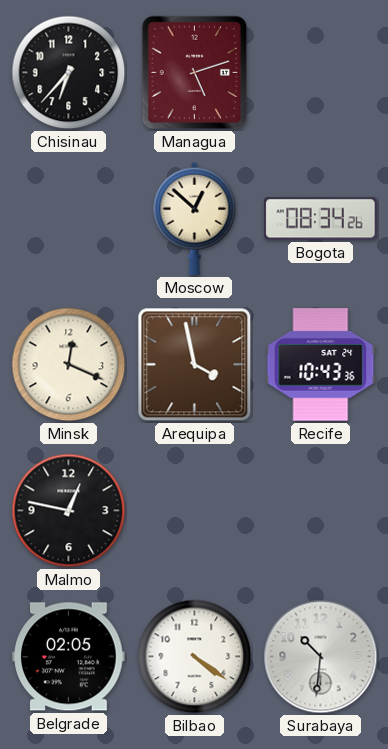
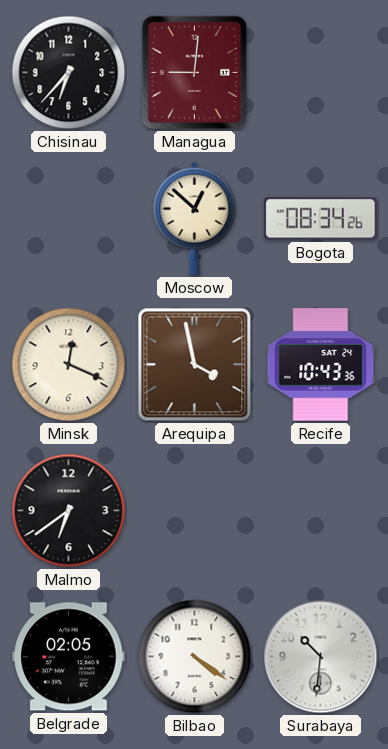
Managua: 5:12 -> 9:01 (194, 72)
Malmo: 12:47 -> 6:39 (69, 511)
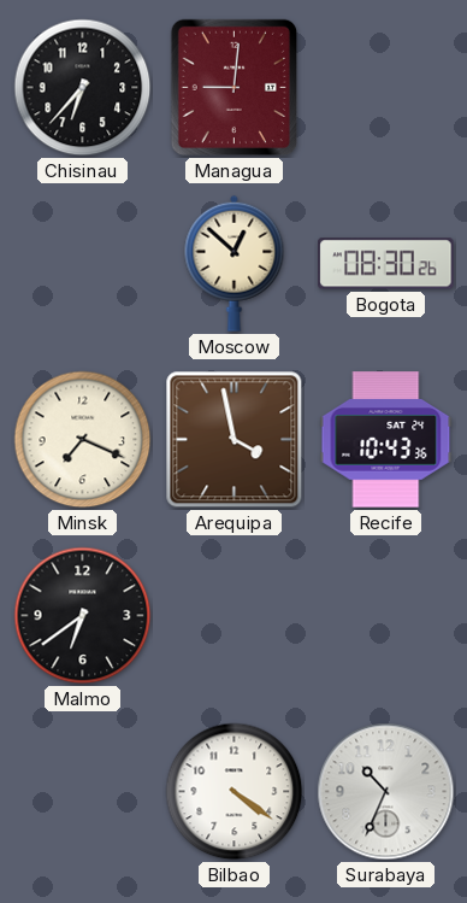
Bogota: 08:34 -> 08:30 (386, 264)
Minsk: 12:19 -> 7:19 (83, 440)
Belgrade: 02:05 -> none (69, 657)
Surabaya: 10:31 -> 10:34 (386, 792)
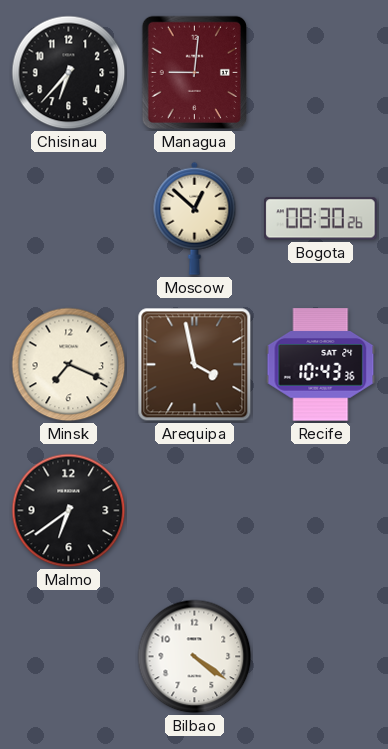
Surabaya: 10:34 -> none (386, 792)
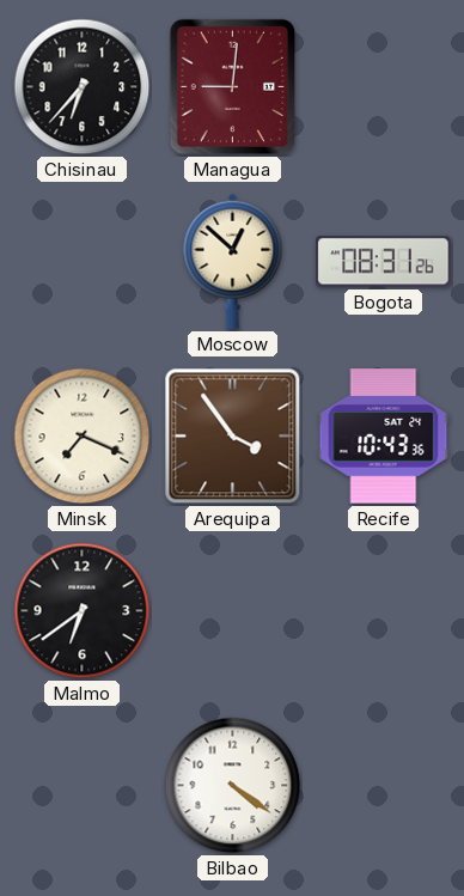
Bogota: 08:30 -> 08:31 (384, 262)
Arequipa: 3:58 -> 3:54 (233, 437)
